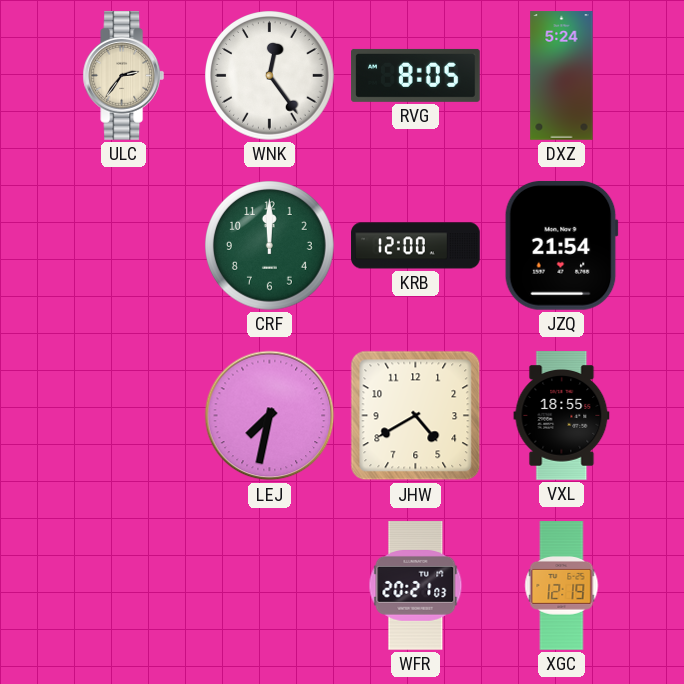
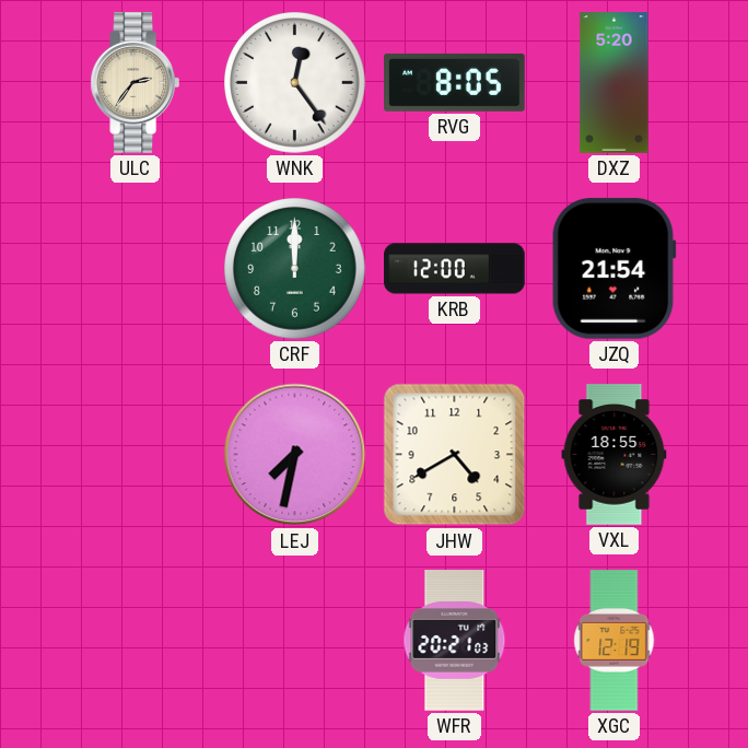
DXZ: 5:24 -> 5:20 (615, 83)
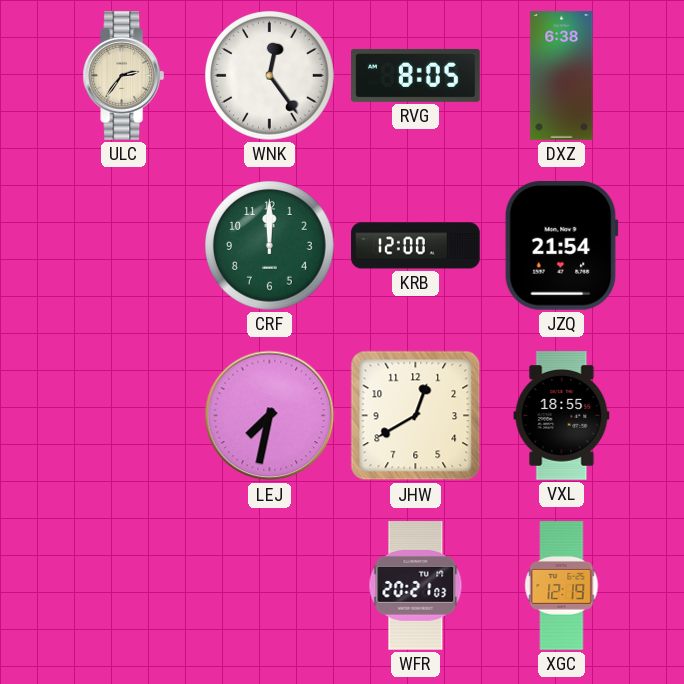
DXZ: 5:20 -> 6:38 (562, 76)
JHW: 4:40 -> 12:40 (416, 416)
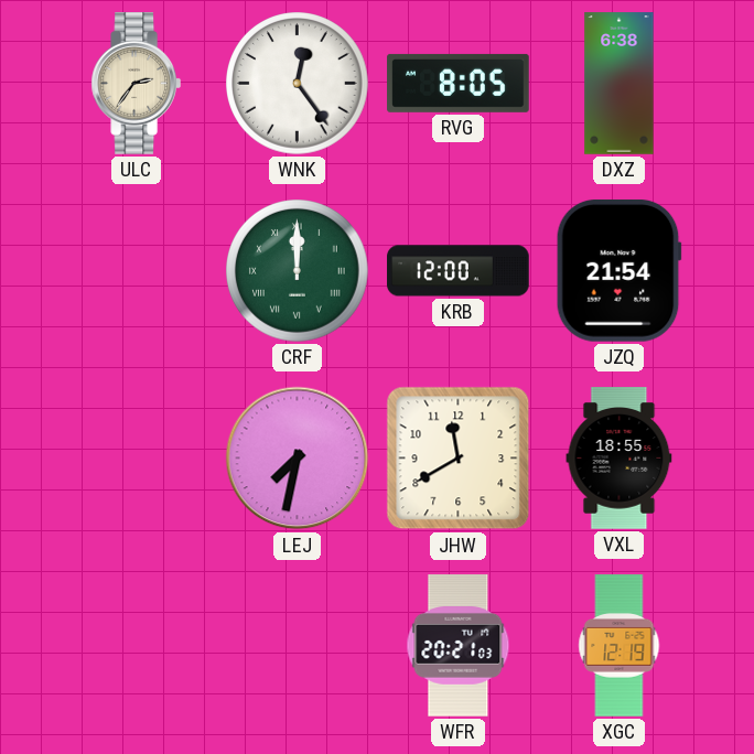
CRF numerals: Arabic -> Roman (298, 271)
JHW: 12:40 -> 11:40 (459, 459)
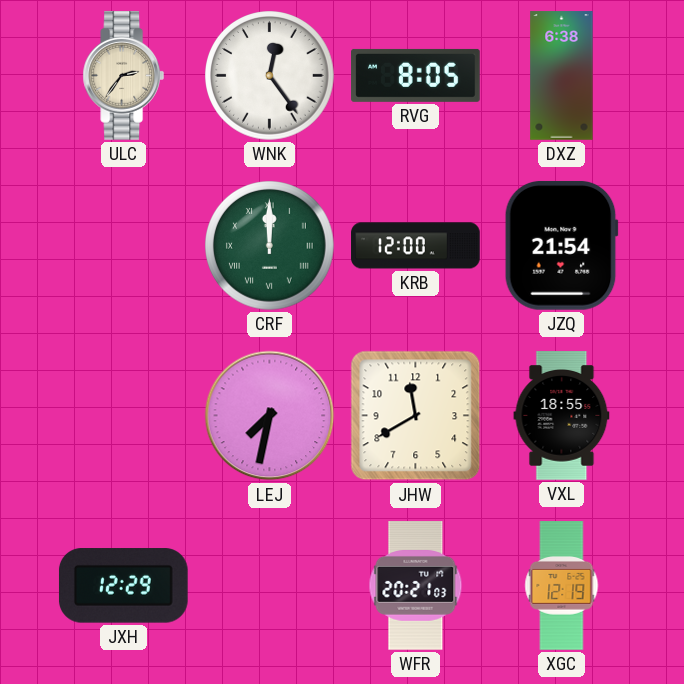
JXH: none -> 12:29 (124, 586)
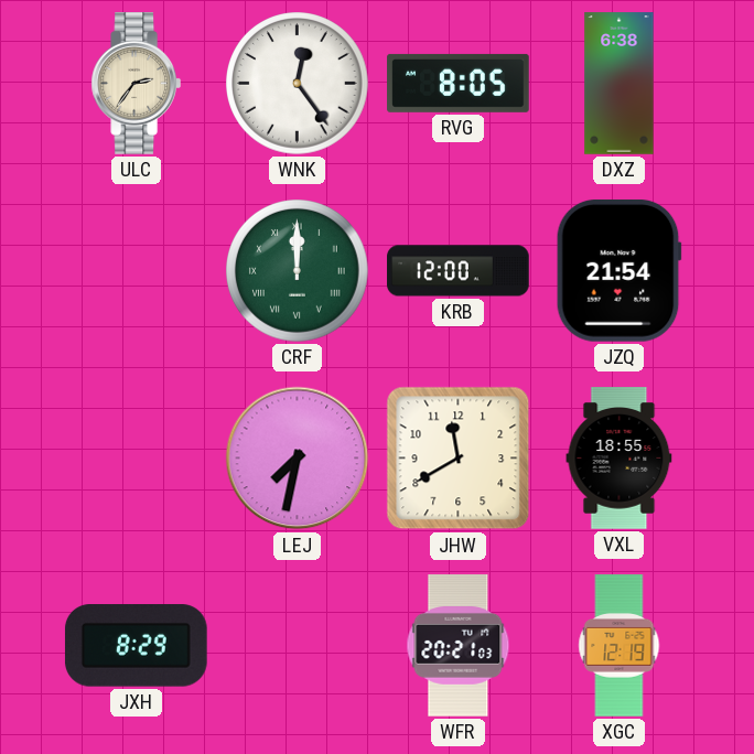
JXH: 12:29 -> 8:29 (137, 646)
